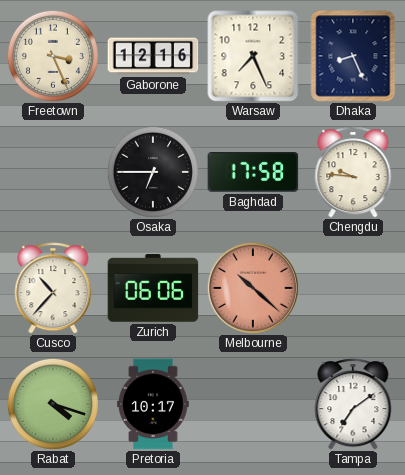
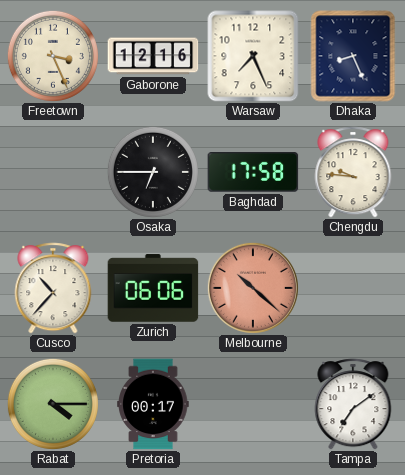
Rabat: 4:18 -> 4:15 (53, 404)
Pretoria: 10:17 -> 00:17 (153, 404)
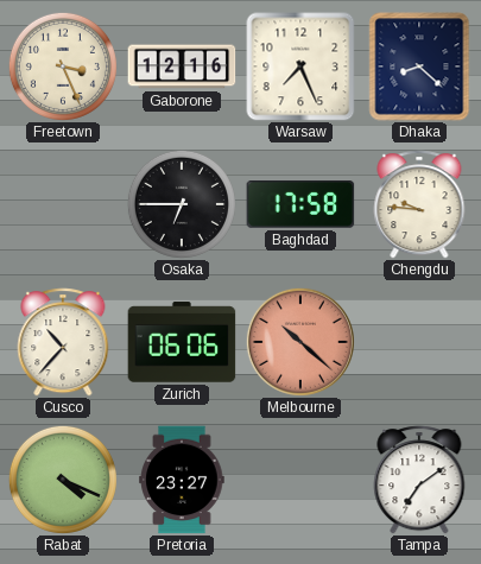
Dhaka: 8:26 -> 8:22 (419, 66)
Rabat: 4:15 -> 4:19 (63, 480)
Pretoria: 00:17 -> 23:27 (182, 480)
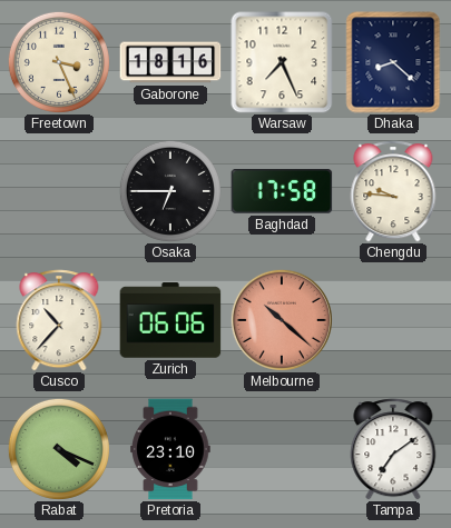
Gaborone: 12:16 -> 18:16 (170, 62)
Pretoria: 23:27 -> 23:10 (170, 449)
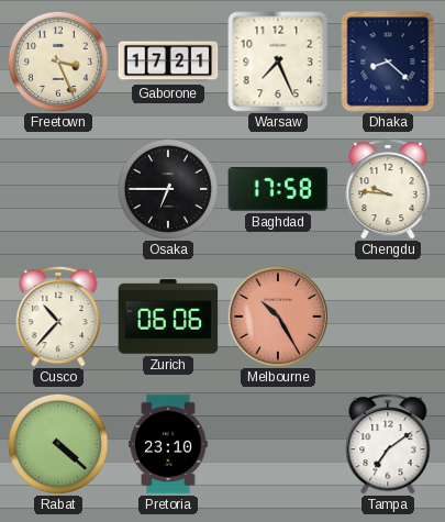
Gaborone: 18:16 -> 17:21 (168, 62)
Melbourne: 10:22 -> 10:25 (278, 316)
Rabat: 4:19 -> 4:22 (58, 444)
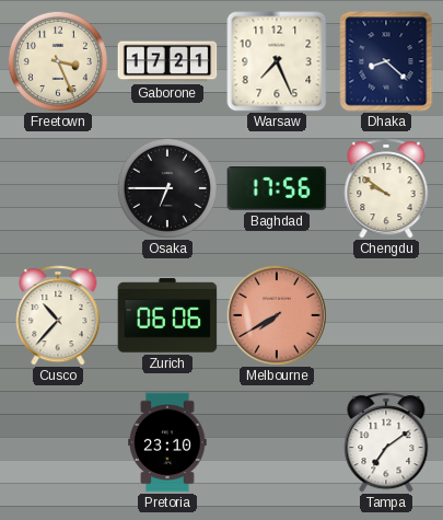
Baghdad: 17:58 -> 17:56 (277, 189)
Chengdu: 9:46 -> 9:51 (386, 188)
Melbourne: 10:25 -> 7:40 (277, 315)
Rabat: 4:22 -> none (58, 444)
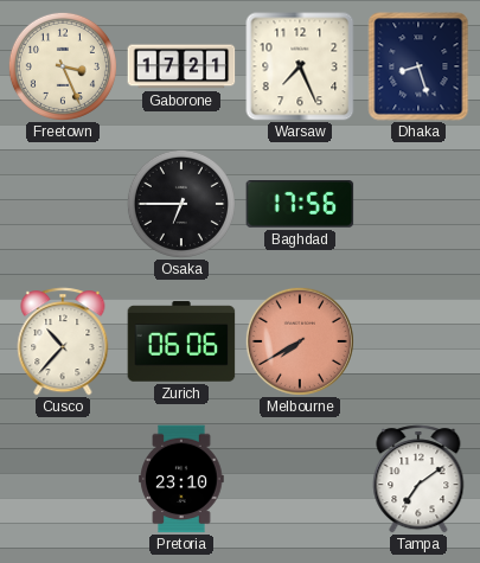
Dhaka: 8:22 -> 8:27 (418, 66)
Chengdu: 9:51 -> none (386, 188)
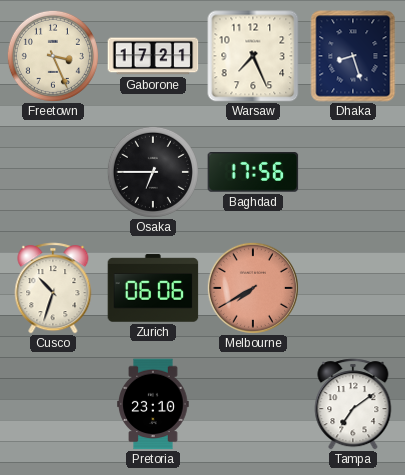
Cusco: 10:37 -> 10:33 (53, 288)
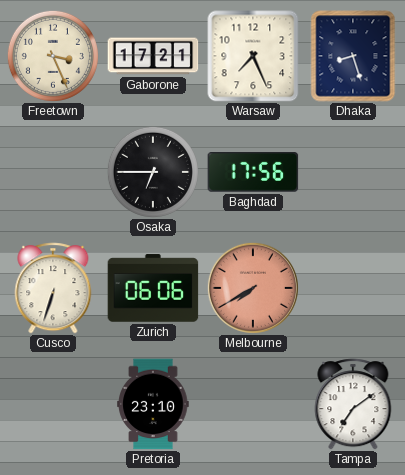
Cusco: 10:33 -> 6:33 (53, 288)
